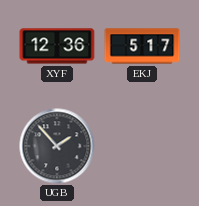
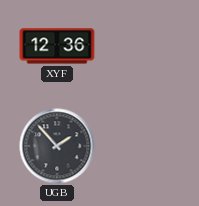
EKJ: 5:17 -> none (142, 46)
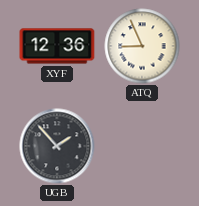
ATQ: none -> 8:56 (142, 46)
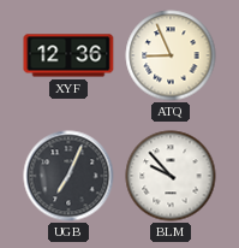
UGB: 1:53 -> 7:04 (68, 176)
BLM: none -> 9:53 (171, 176)
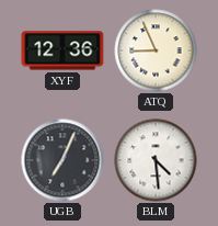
BLM: 9:53 -> 4:29 (156, 160)
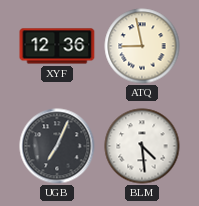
ATQ: 8:56 -> 8:58 (142, 46)
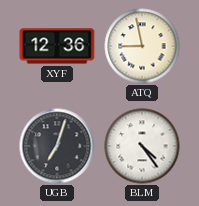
UGB: 7:04 -> 7:03 (57, 146)
BLM: 4:29 -> 4:24 (142, 146)
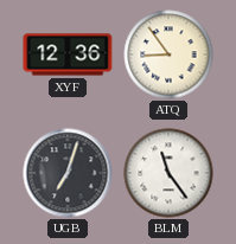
ATQ: 8:58 -> 8:54 (168, 54)
BLM: 4:24 -> 11:24 (168, 173)
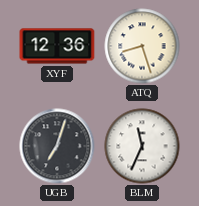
ATQ: 8:54 -> 8:27 (142, 46)
BLM: 11:24 -> 11:34 (142, 146)
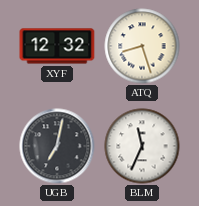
XYF: 12:36 -> 12:32 (57, 46)
UGB: 7:03 -> 7:02 (57, 146)
